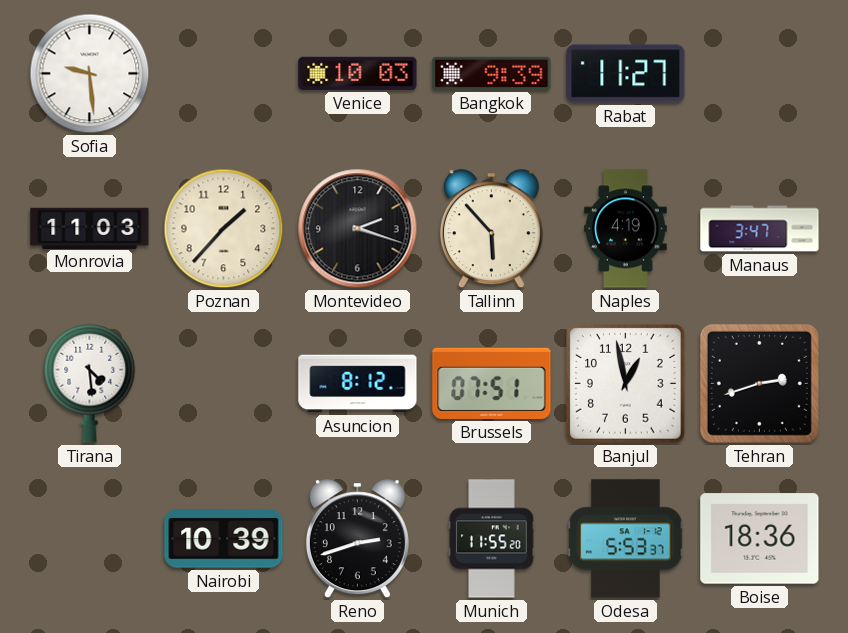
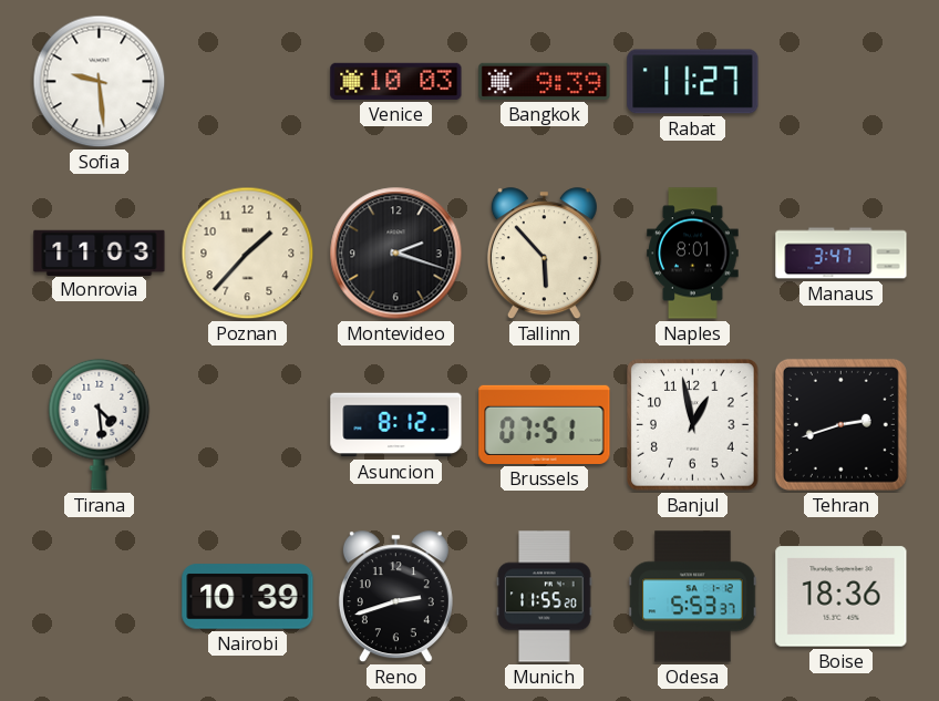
Naples: 4:19 -> 8:01 (693, 254)
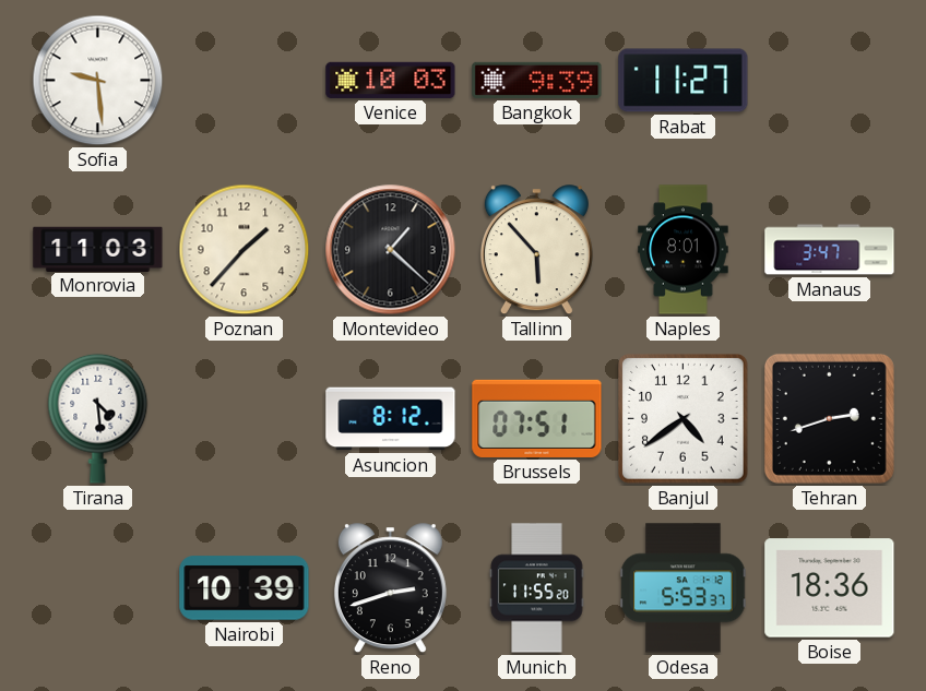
Montevideo: 2:18 -> 1:22 (391, 250)
Banjul: 12:58 -> 4:39 (684, 419)
